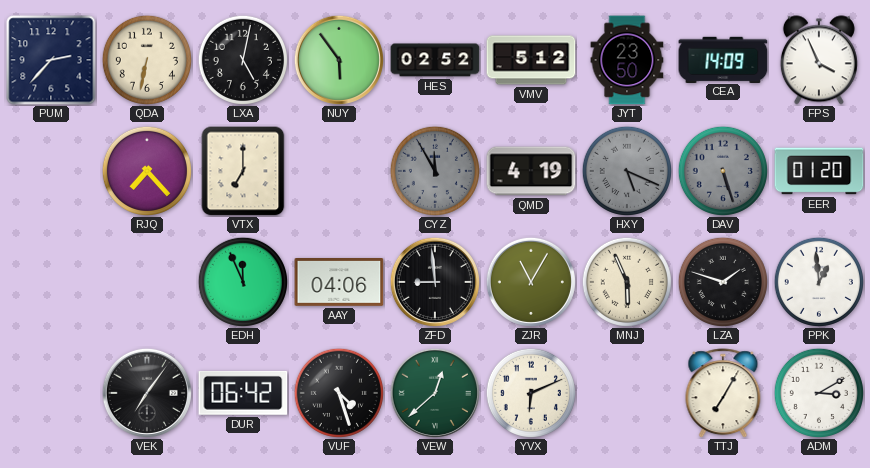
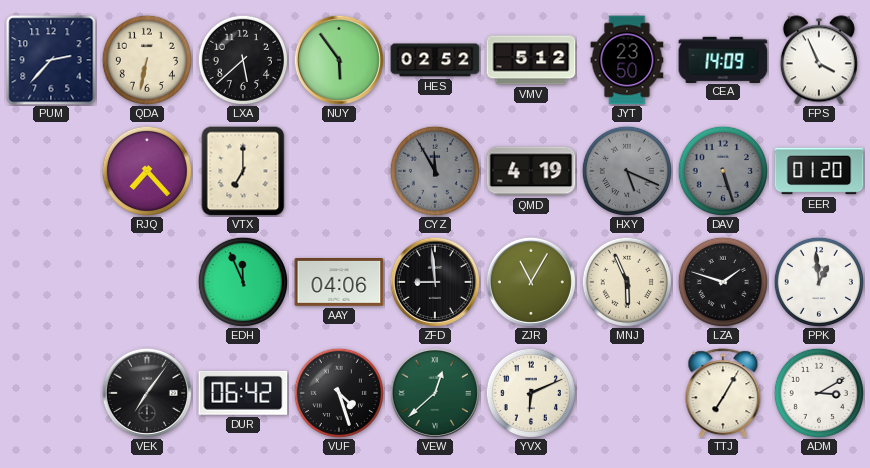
LXA: 5:02 -> 5:38 (243, 60)
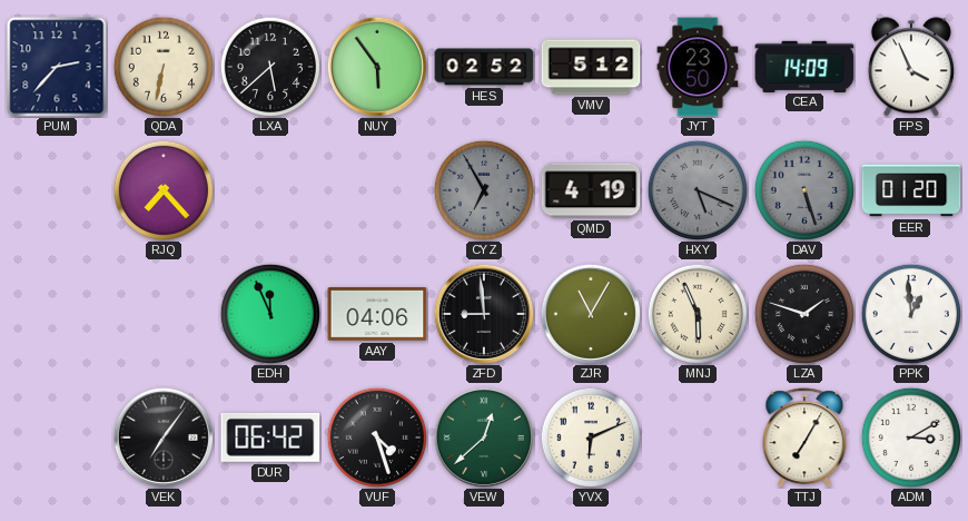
VTX: 7:00 -> none (243, 171)
CYZ: 11:55 -> 6:55 (484, 190)
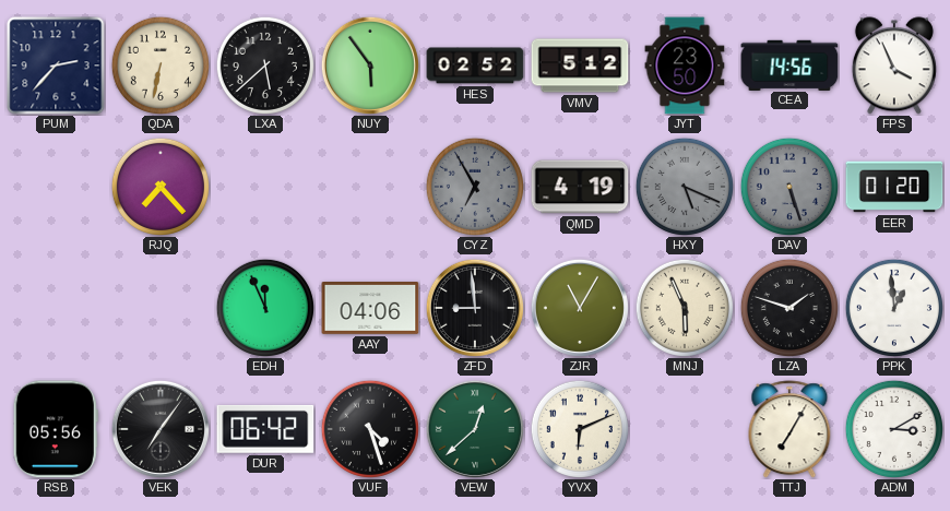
CEA: 14:09 -> 14:56 (789, 64)
RSB: none -> 05:56 (56, 429)
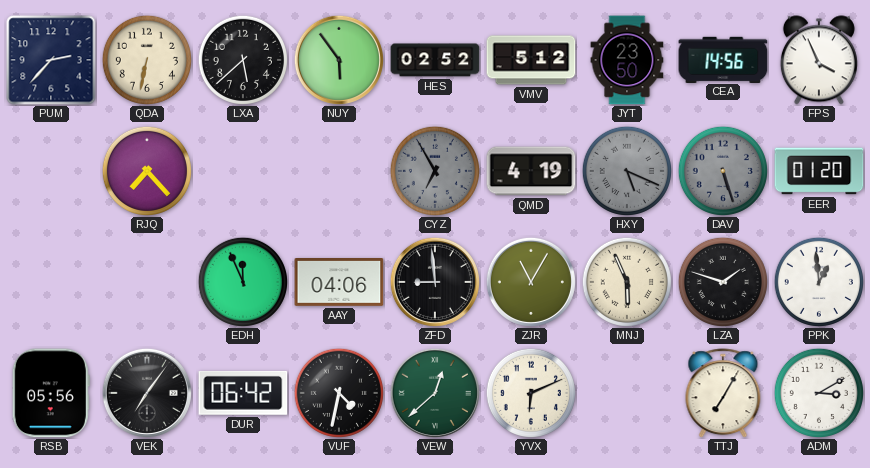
VUF: 4:27 -> 4:32 (339, 393)
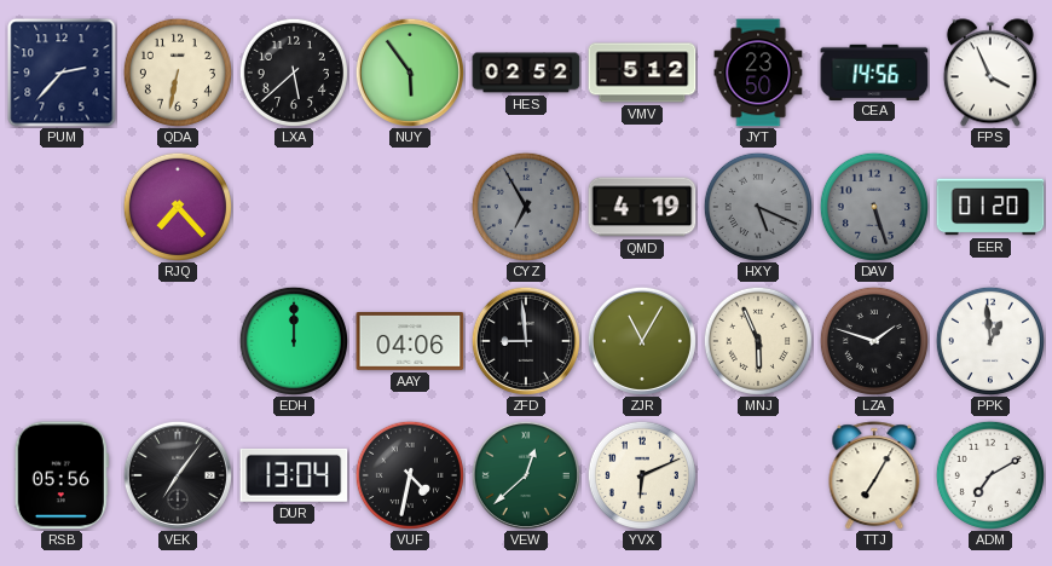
EDH: 11:56 -> 12:00 (294, 341)
DUR: 06:42 -> 13:04 (294, 475)
ADM: 3:10 -> 7:10 (990, 475)
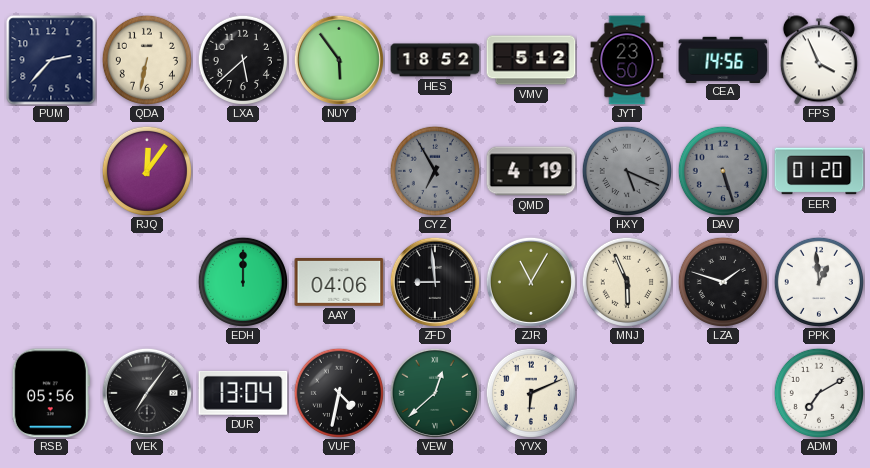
HES: 02:52 -> 18:52 (435, 60)
RJQ: 7:23 -> 12:06 (147, 171)
TTJ: 7:05 -> none (874, 475)
